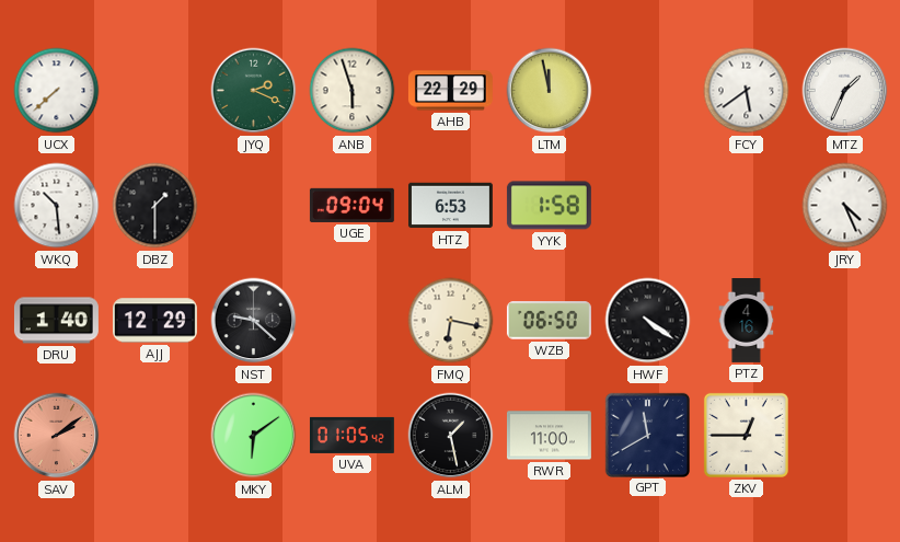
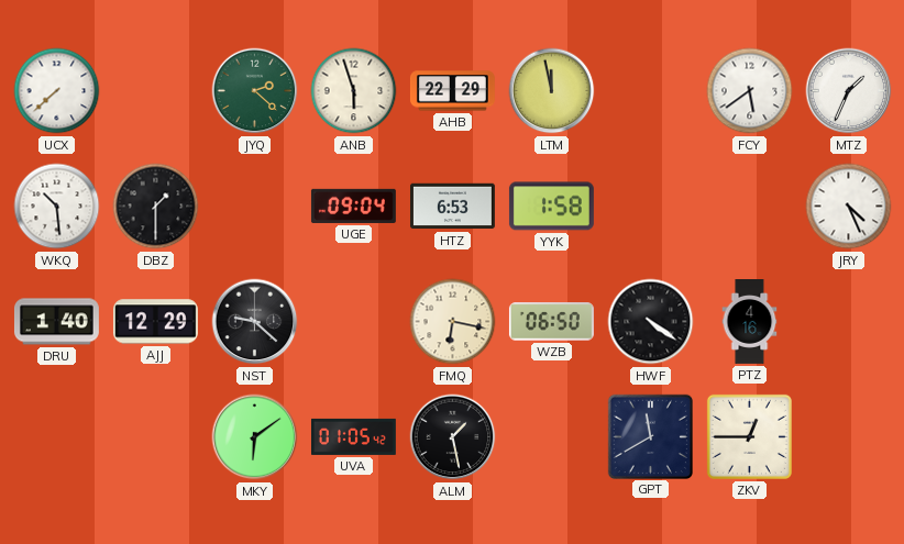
JYQ: 2:19 -> 2:22 (255, 91)
SAV: 2:09 -> none (57, 436)
RWR: 11:00 -> none (549, 436)
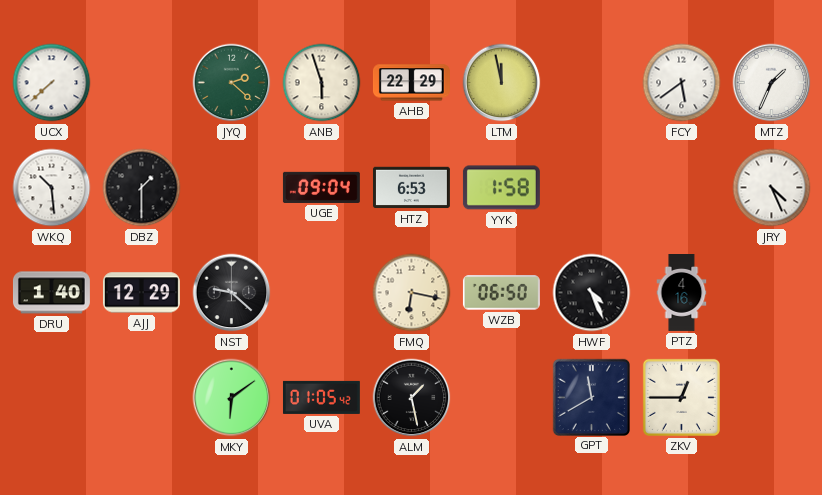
HWF: 4:21 -> 4:26 (592, 293)
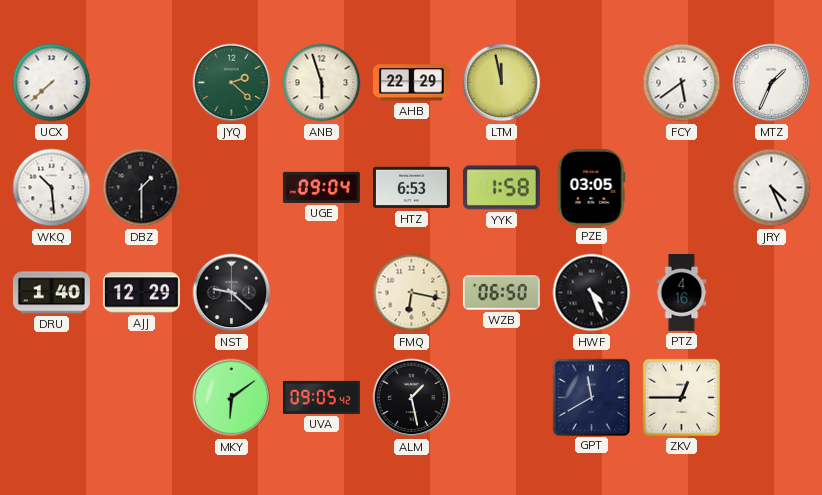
PZE: none -> 03:05 (592, 187)
UVA: 01:05 -> 09:05 (321, 397)
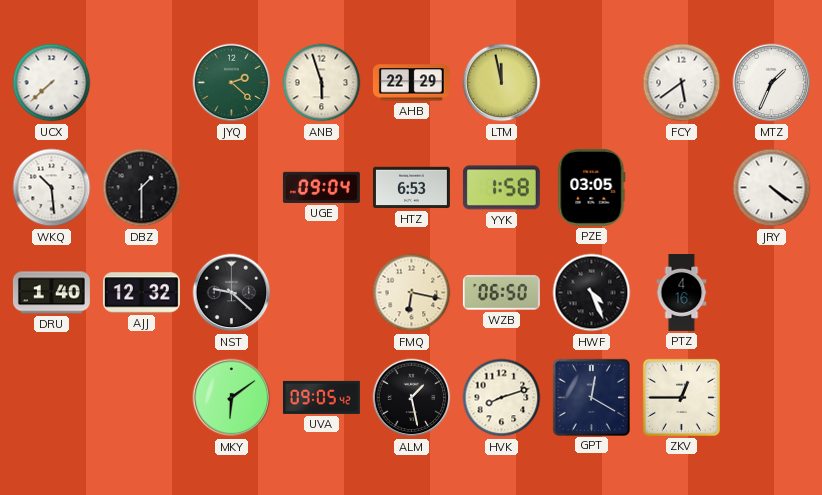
JRY: 4:26 -> 4:21 (772, 188)
AJJ: 12:29 -> 12:32 (141, 293)
HVK: none -> 8:12 (502, 398)
GPT: 11:40 -> 12:20 (591, 397)
